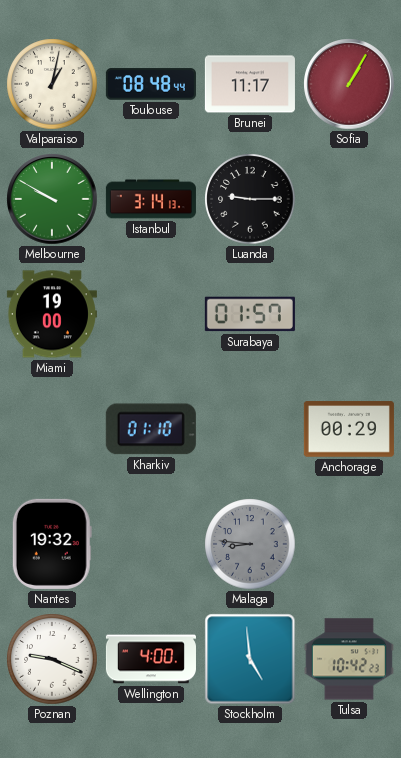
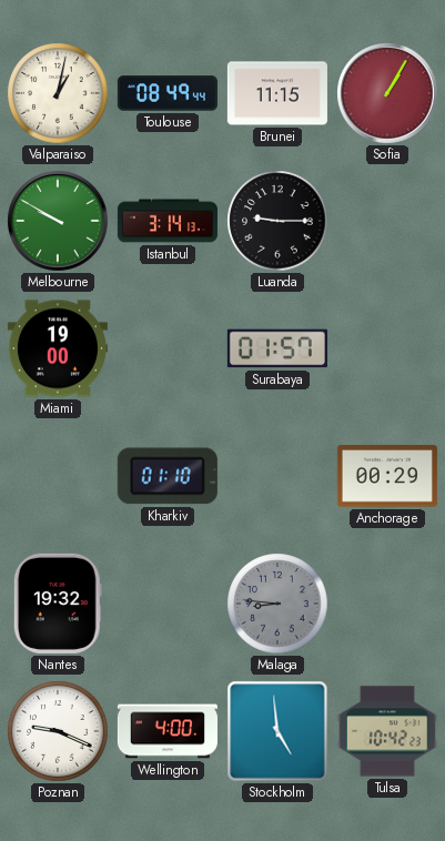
Toulouse: 08:48 -> 08:49 (168, 93)
Brunei: 11:17 -> 11:15 (277, 93)
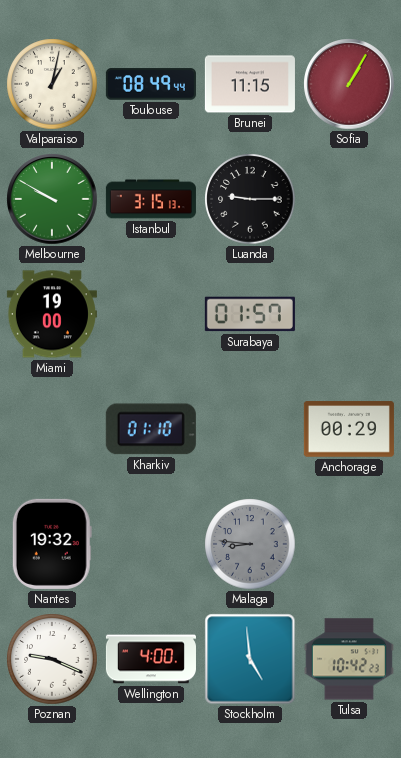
Istanbul: 3:14 -> 3:15 (151, 199)
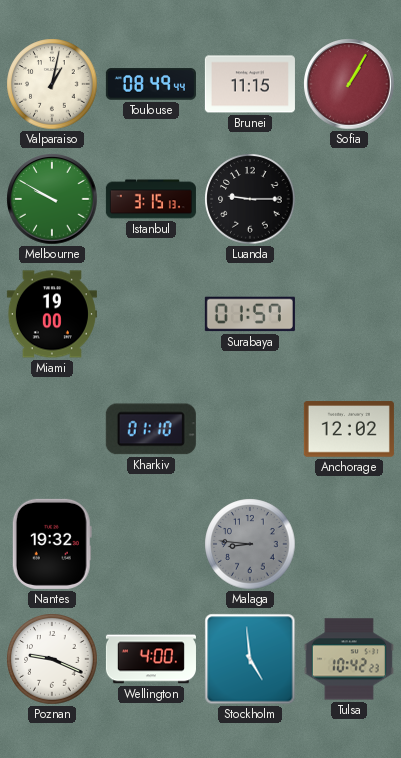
Anchorage: 00:29 -> 12:02 (349, 429)
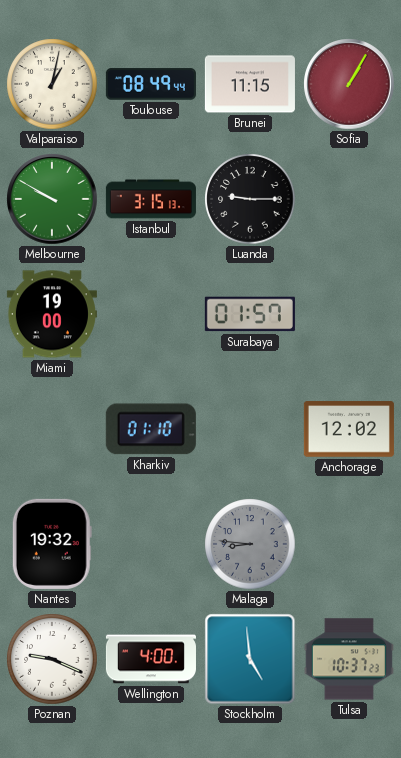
Tulsa: 10:42 -> 10:37 (349, 659)
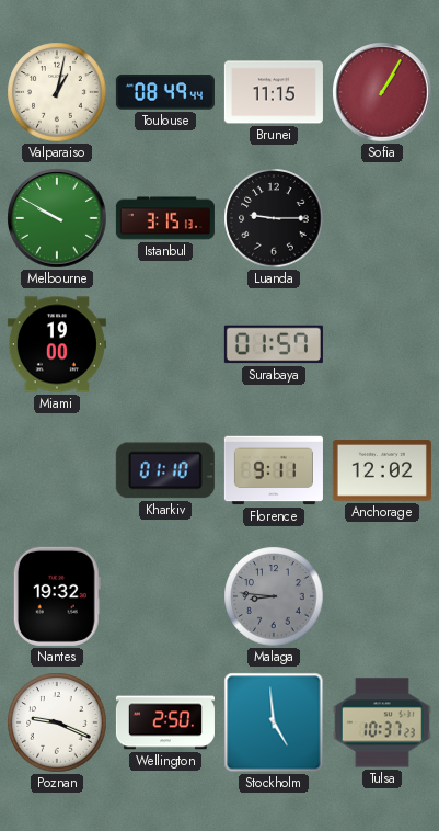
Florence: none -> 9:11 (274, 470)
Wellington: 4:00 -> 2:50 (165, 722)
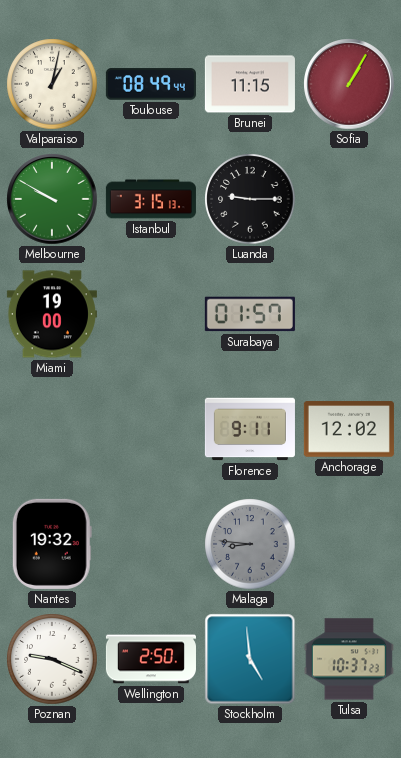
Kharkiv: 01:10 -> none (165, 470)
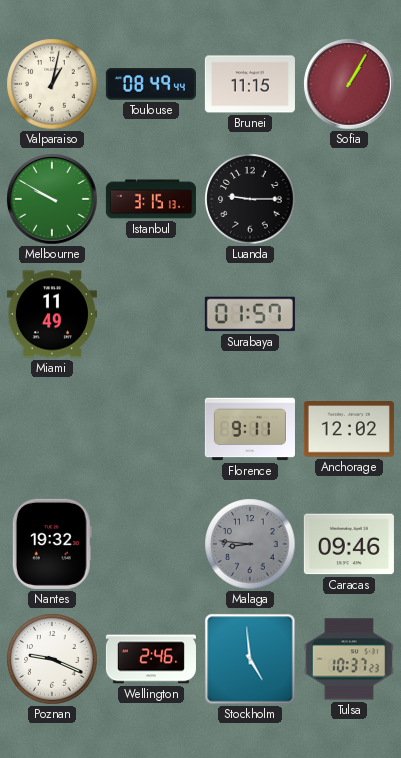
Miami: 19:00 -> 11:49 (52, 314)
Caracas: none -> 09:46 (349, 544)
Wellington: 2:50 -> 2:46 (151, 659)
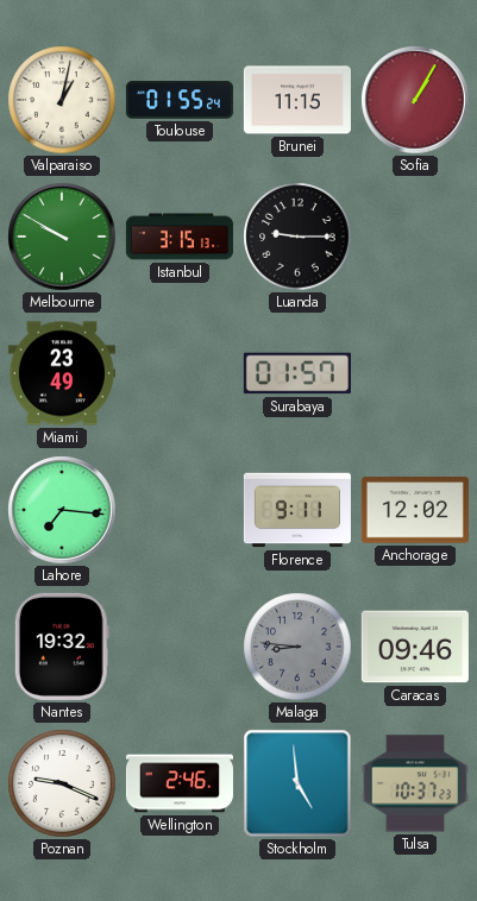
Toulouse: 08:49 -> 01:55 (180, 100)
Miami: 11:49 -> 23:49 (62, 373)
Lahore: none -> 7:16 (62, 510)
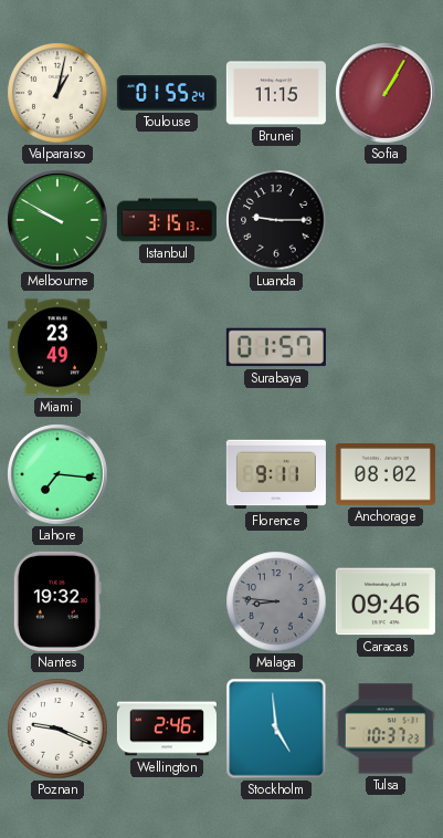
Anchorage: 12:02 -> 08:02 (386, 474)
